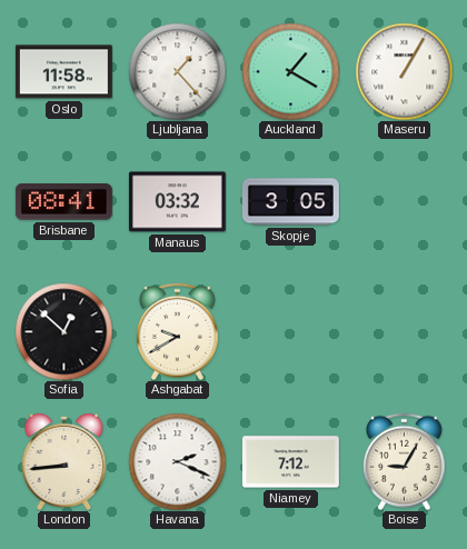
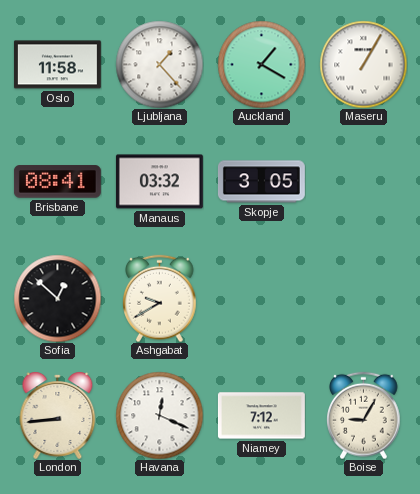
Havana: 2:19 -> 12:19 (159, 415)
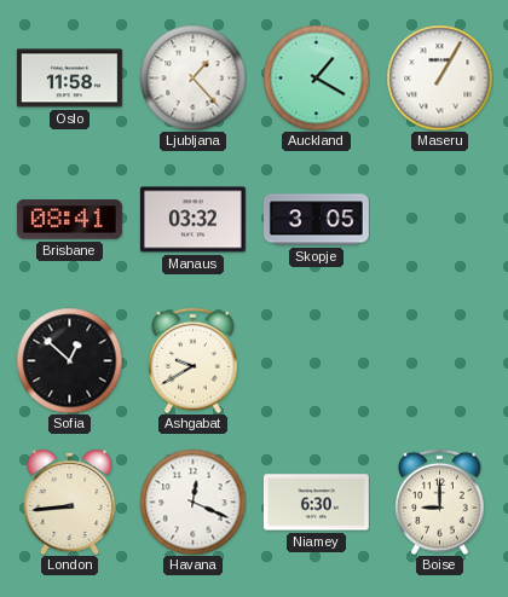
Niamey: 7:12 -> 6:30 (316, 503)
Boise: 9:05 -> 9:00 (440, 502)
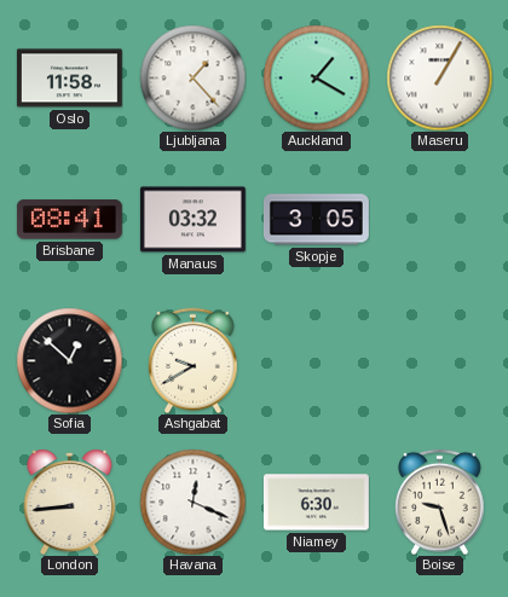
Boise: 9:00 -> 9:27 (440, 502)
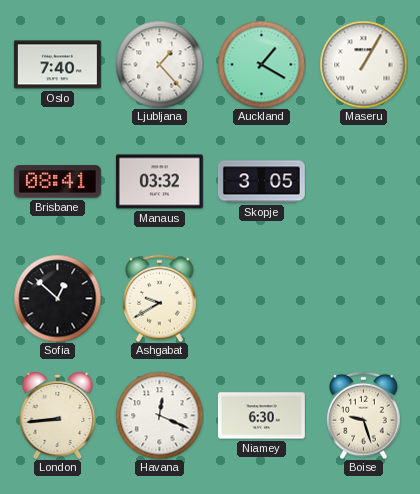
Oslo: 11:58 -> 7:40 (57, 65)
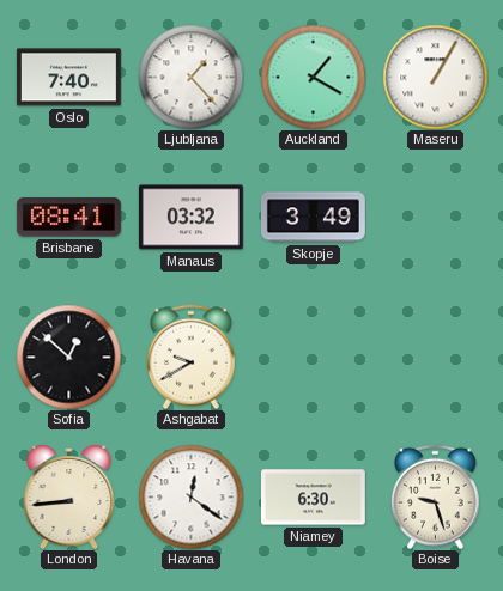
Skopje: 3:05 -> 3:49 (313, 218)
Havana: 12:19 -> 12:21 (190, 496)
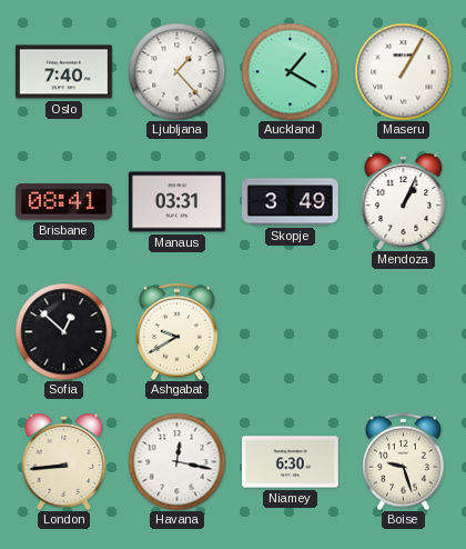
Manaus: 03:32 -> 03:31 (176, 202)
Mendoza: none -> 1:04 (404, 201)
Havana: 12:21 -> 12:17 (176, 461)
